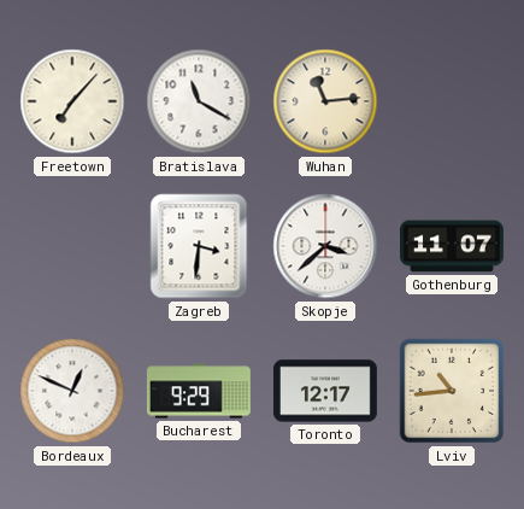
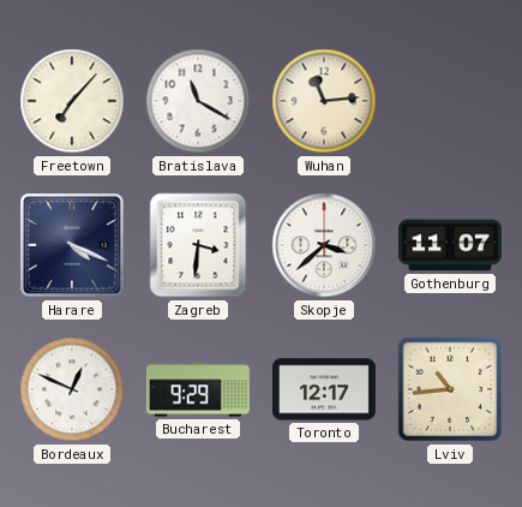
Harare: none -> 4:19 (72, 245)
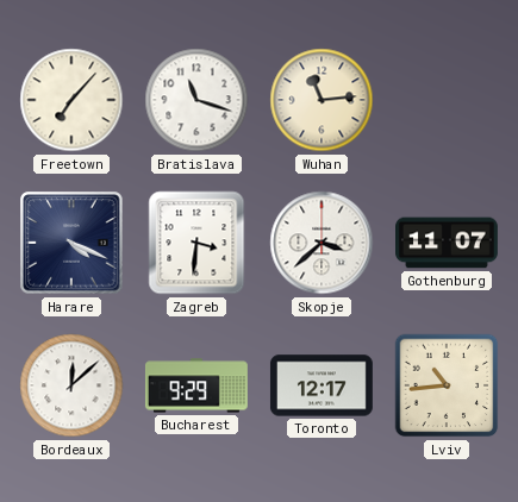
Bratislava: 11:20 -> 11:18 (196, 100)
Bordeaux: 12:49 -> 12:08 (71, 385)
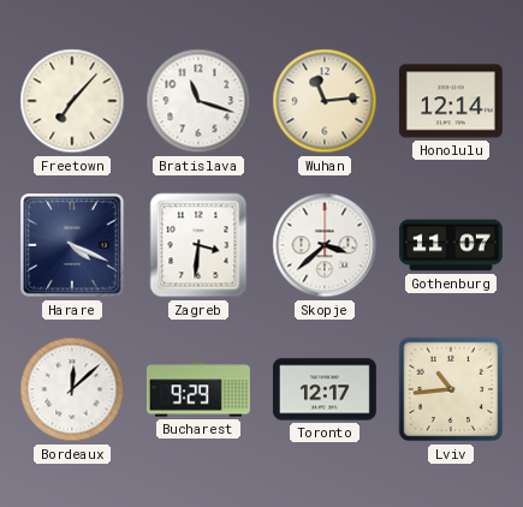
Honolulu: none -> 12:14 (451, 101)
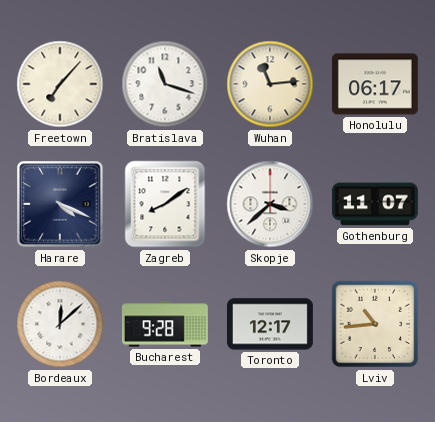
Honolulu: 12:14 -> 06:17 (375, 84)
Zagreb: 3:31 -> 8:09 (165, 204)
Bucharest: 9:29 -> 9:28 (165, 324)
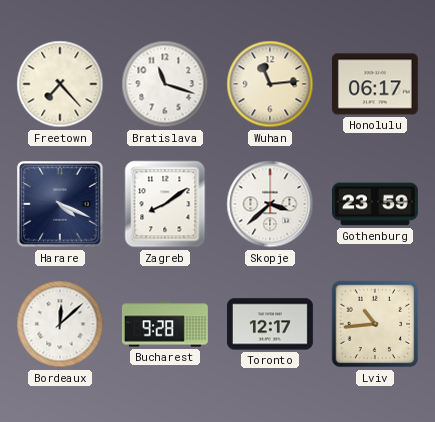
Freetown: 7:07 -> 7:23 (60, 84)
Gothenburg: 11:07 -> 23:59 (376, 204)
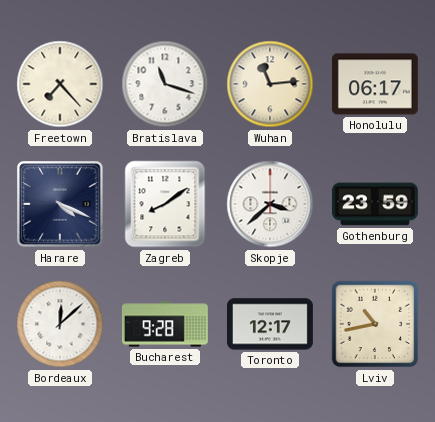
Lviv: 10:44 -> 10:43 (375, 324)
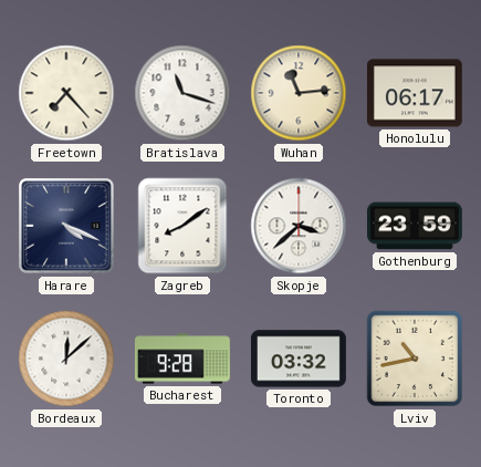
Toronto: 12:17 -> 03:32 (299, 359)
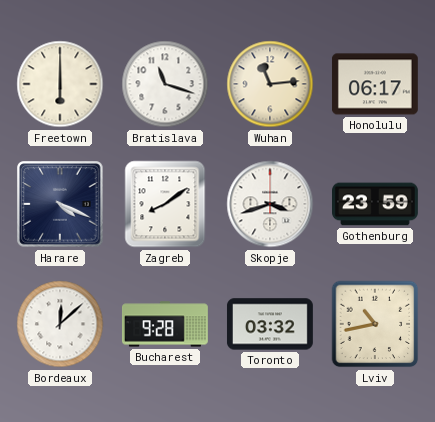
Freetown: 7:23 -> 6:00 (60, 84)
Skopje: 3:38 -> 3:42 (270, 204)
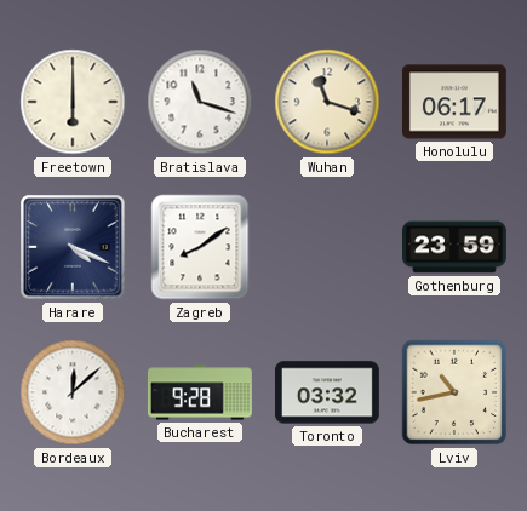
Wuhan: 11:14 -> 11:18 (327, 102)
Skopje: 3:42 -> none (270, 204)
